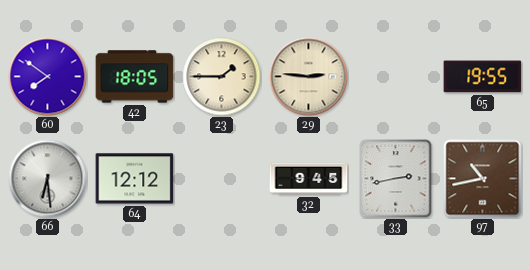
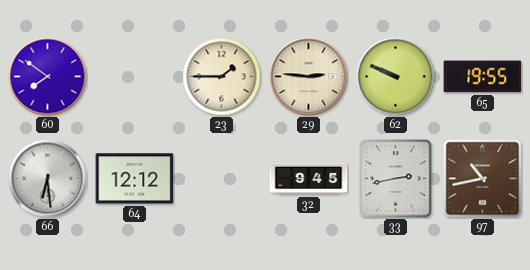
42: 18:05 -> none (135, 77)
62: none -> 9:49 (396, 77)
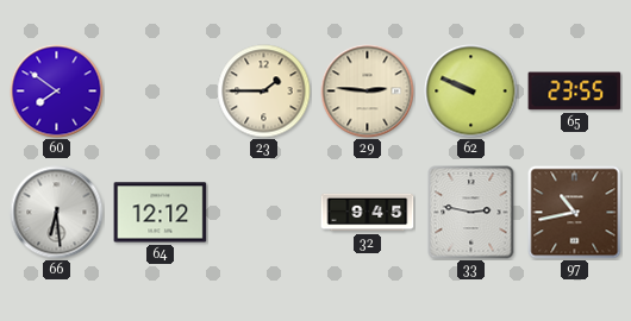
65: 19:55 -> 23:55 (575, 92)
33: 2:43 -> 2:47 (471, 213)
